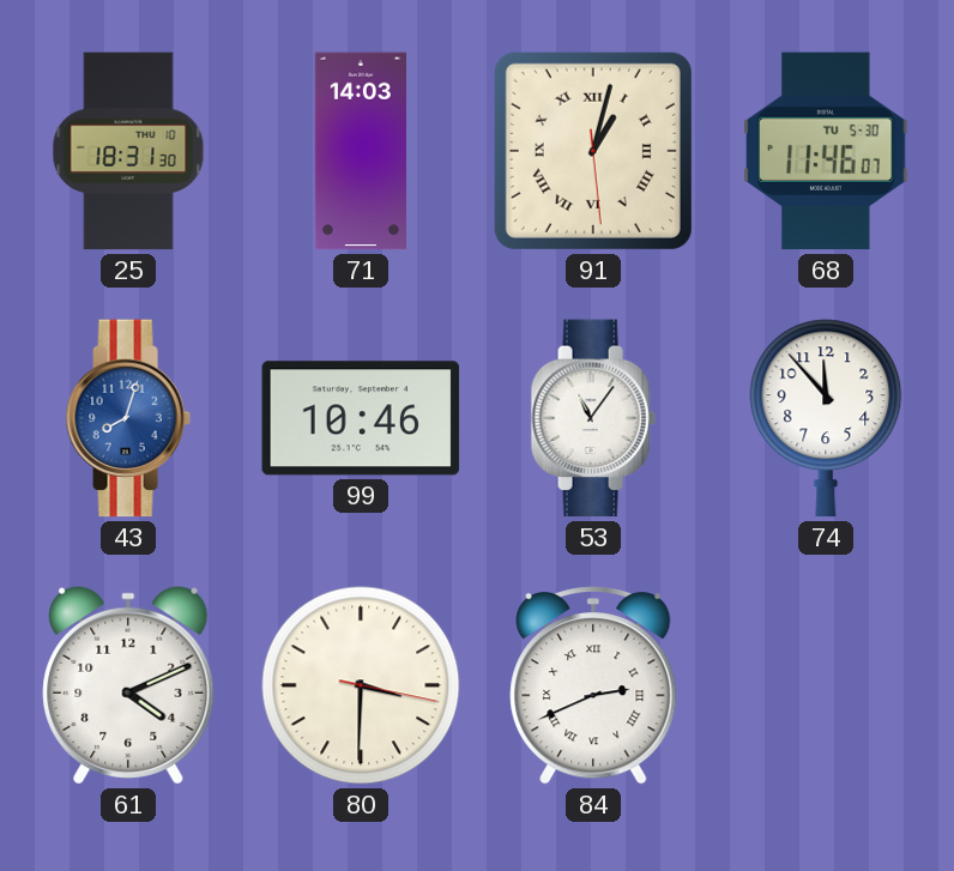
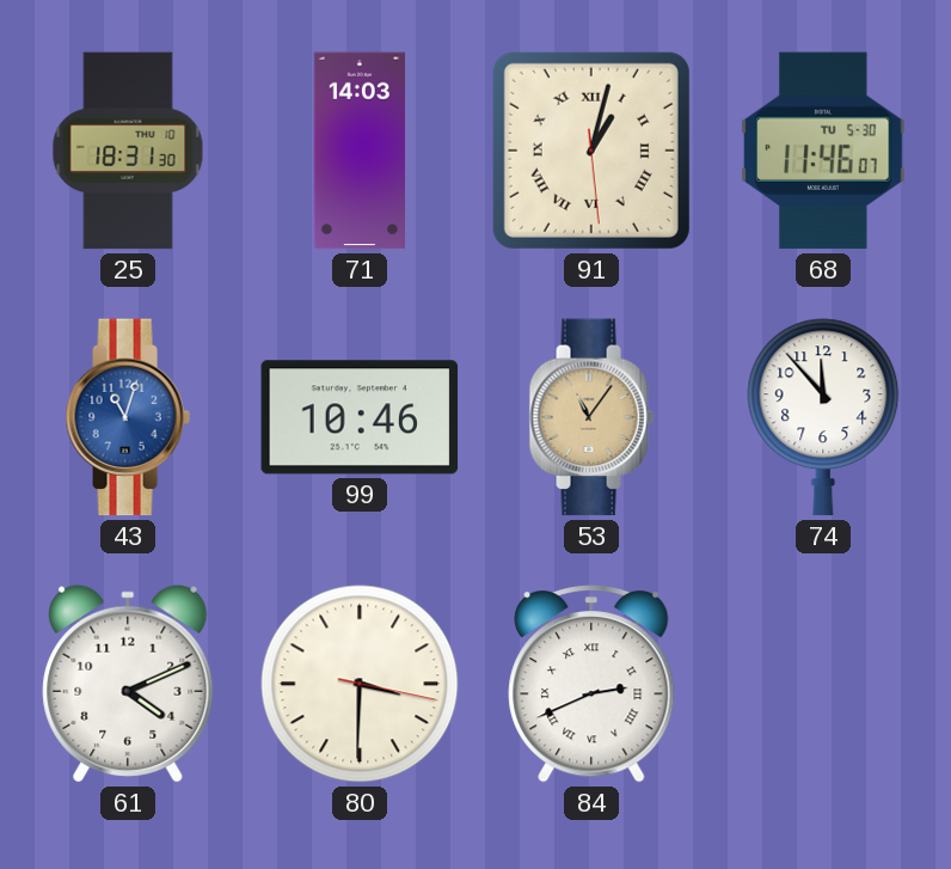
43: 8:03 -> 11:03 (128, 417)
53 dial: white -> champagne (591, 417)
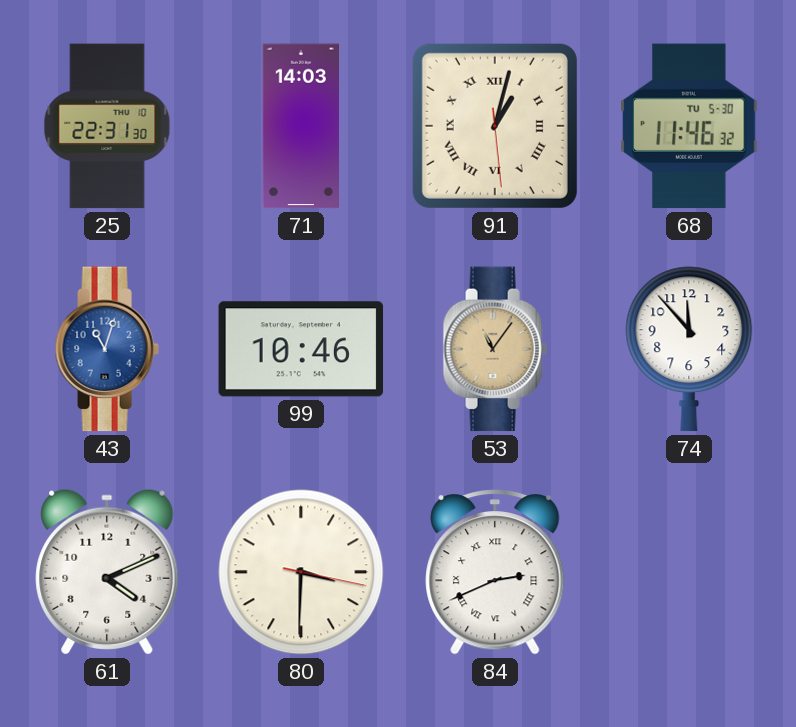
25: 18:31 -> 22:31 (107, 126)
68: 11:46:07 -> 11:46:32 (689, 126)
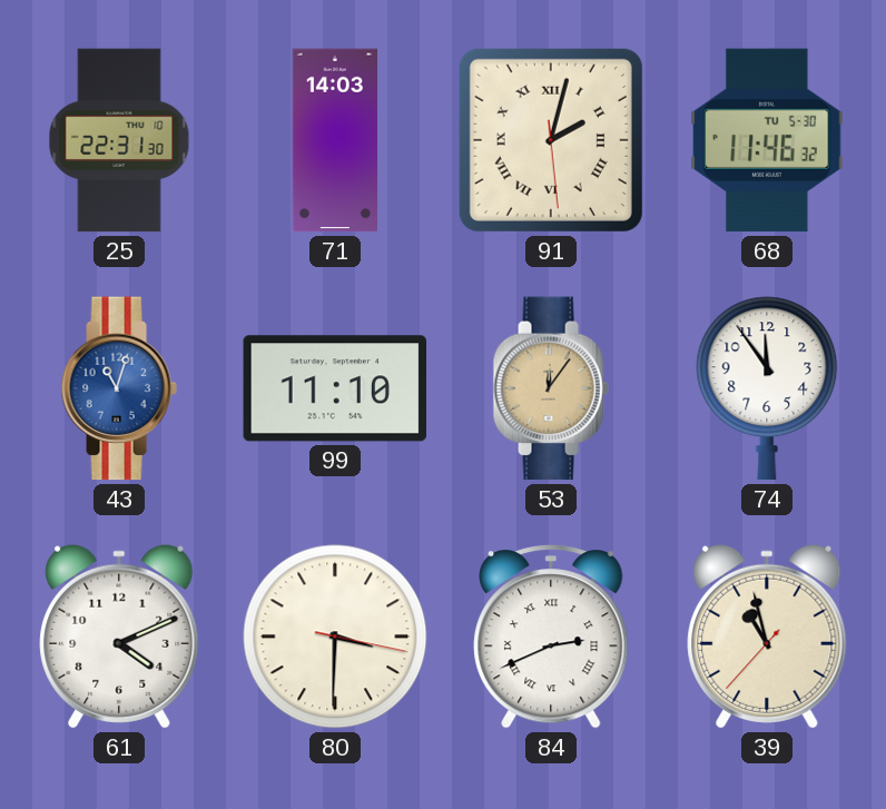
91: 1:02 -> 2:02 (551, 140)
99: 10:46 -> 11:10 (335, 388)
53: 11:06 -> 12:06 (551, 388)
74: 11:53 -> 11:54 (767, 388)
39: none -> 10:57 (767, 637)
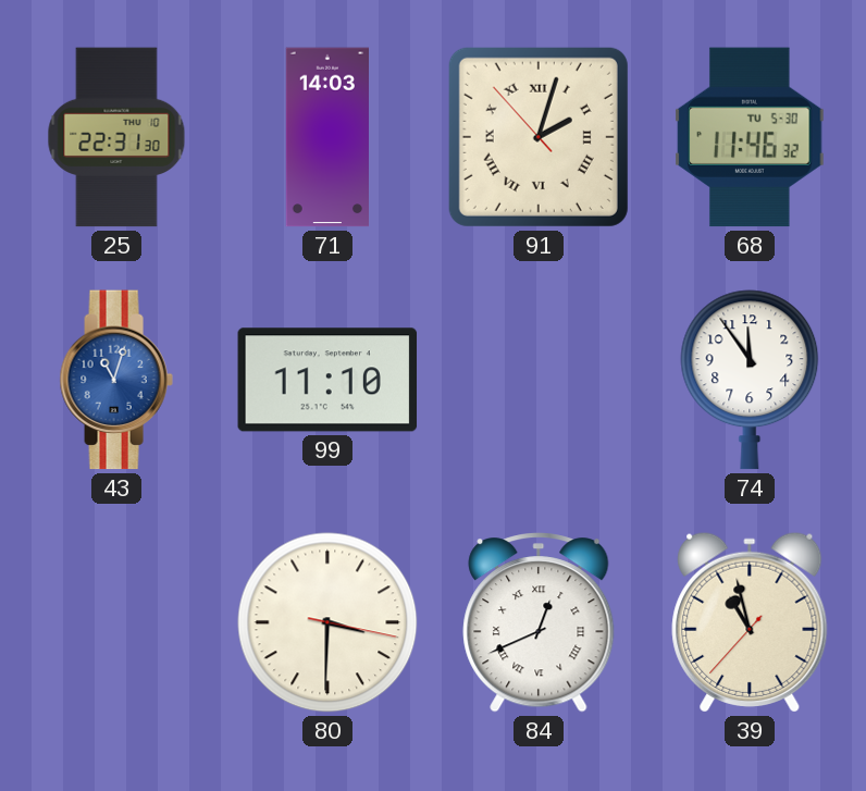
91: 2:02:29 -> 2:02:53 (539, 137)
53: 12:06 -> none (551, 388)
61: 4:11 -> none (119, 637)
84: 2:41 -> 12:41 (539, 622)
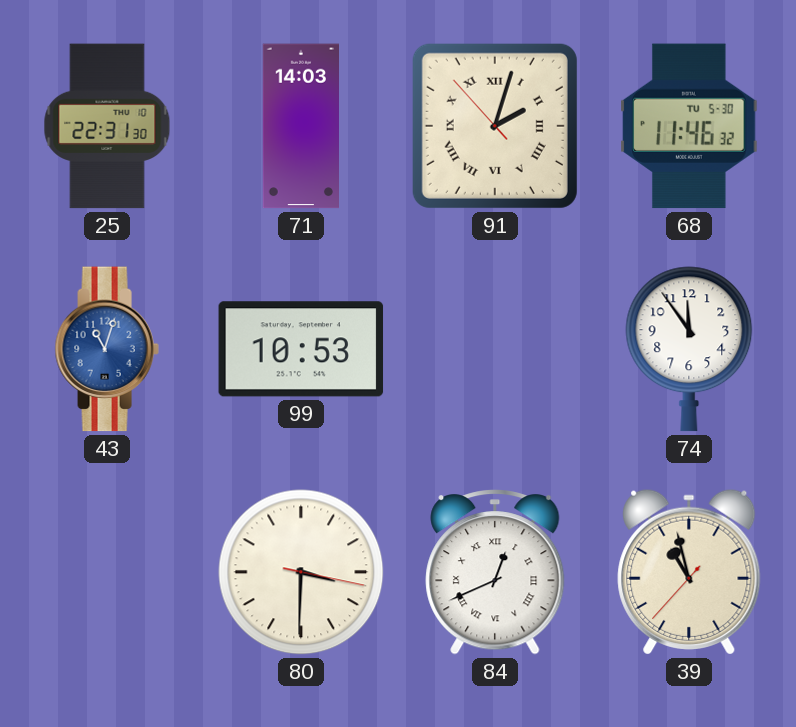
99: 11:10 -> 10:53 (301, 349)
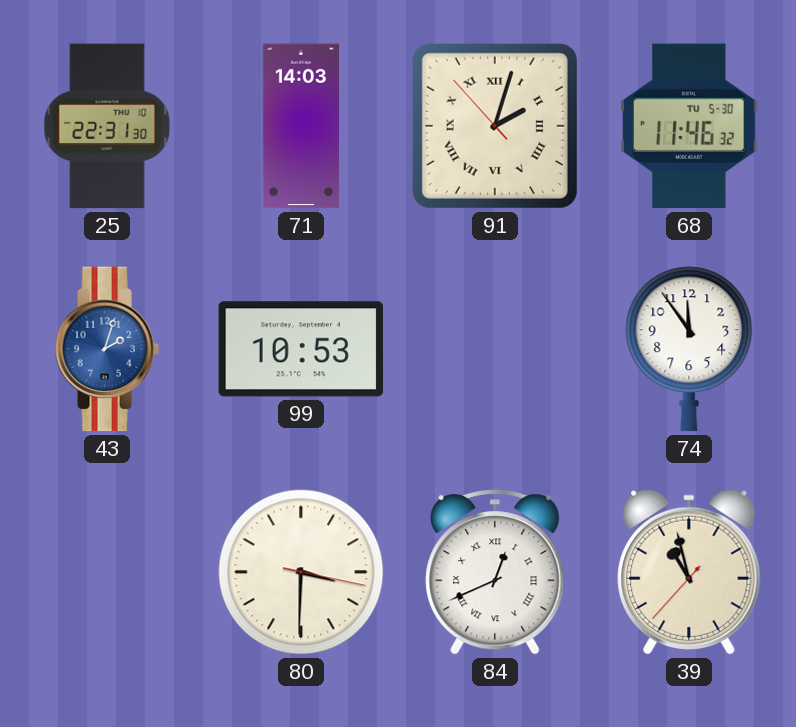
43: 11:03 -> 2:03 (107, 349)
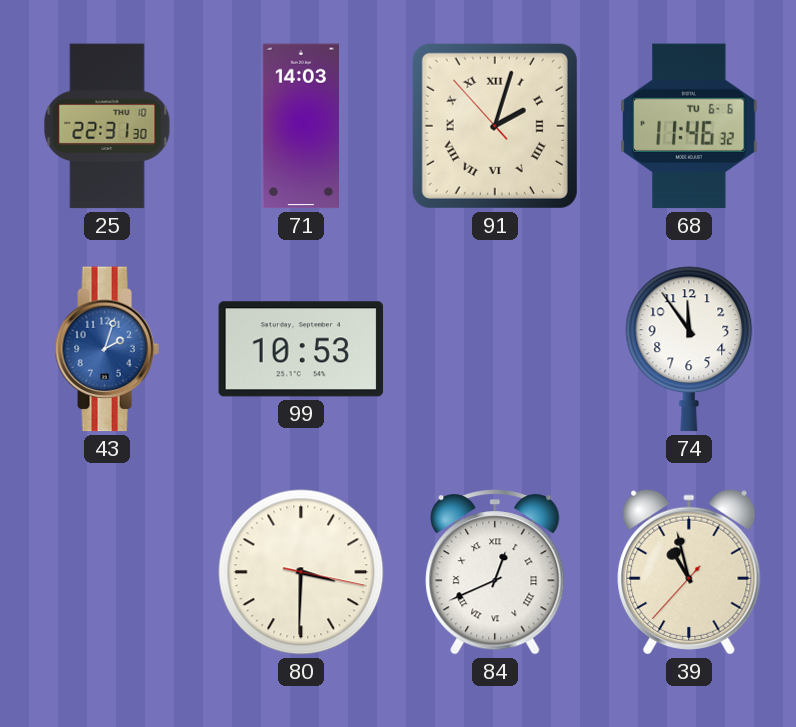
68 date: TU 5-30 -> TU 6-6 (689, 126)
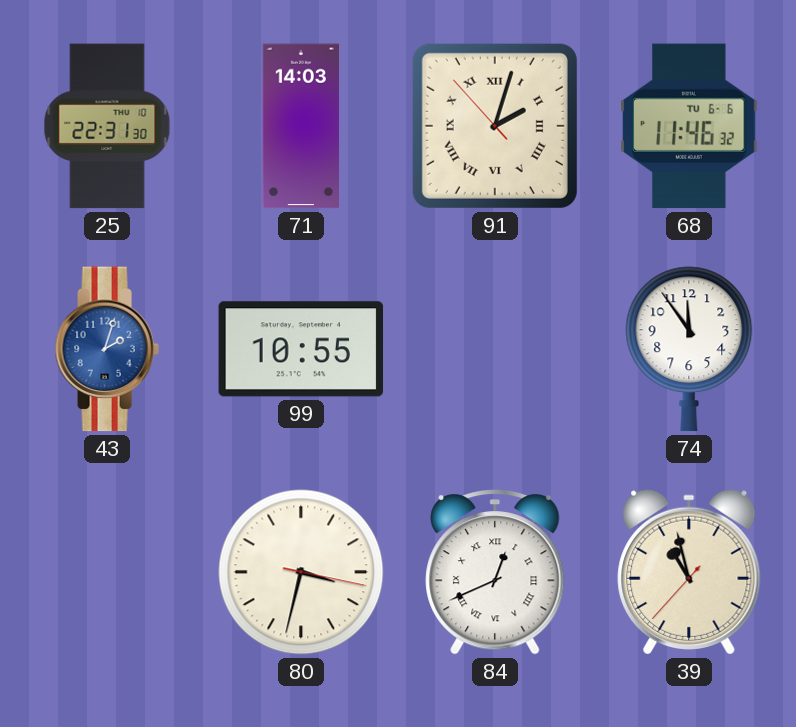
99: 10:53 -> 10:55 (301, 349)
80: 3:30 -> 3:32 (301, 572)
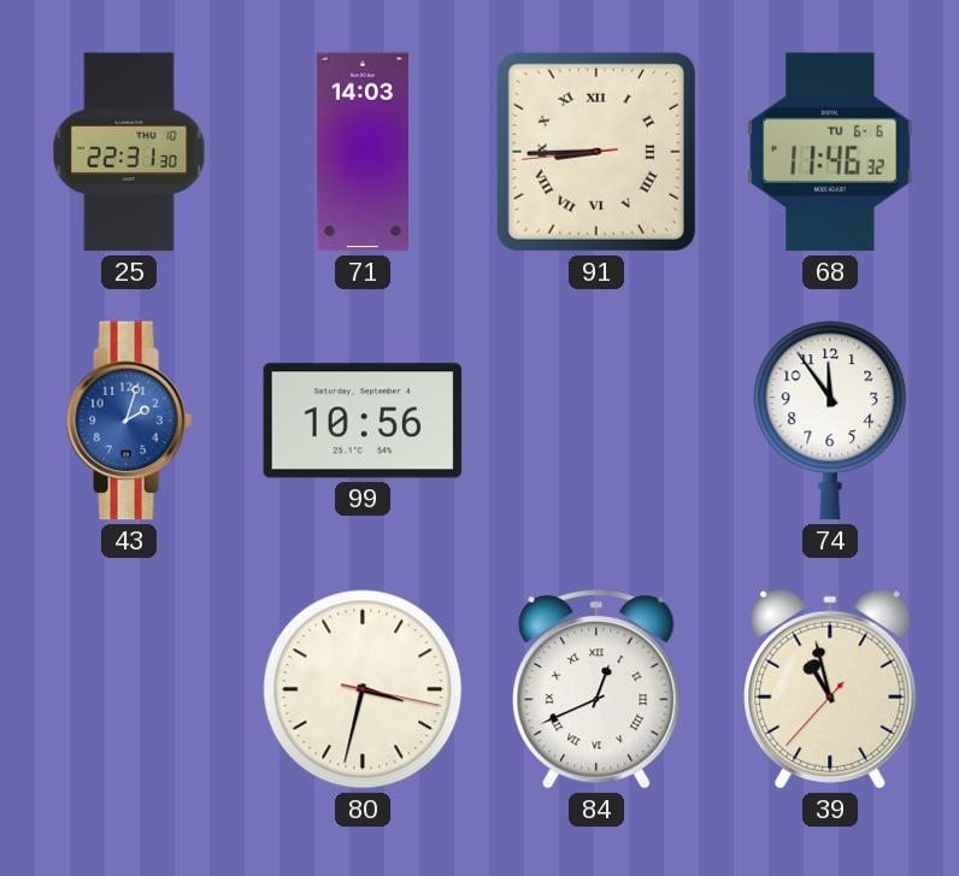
91: 2:02 -> 8:44 (596, 152)
99: 10:55 -> 10:56 (363, 421)
